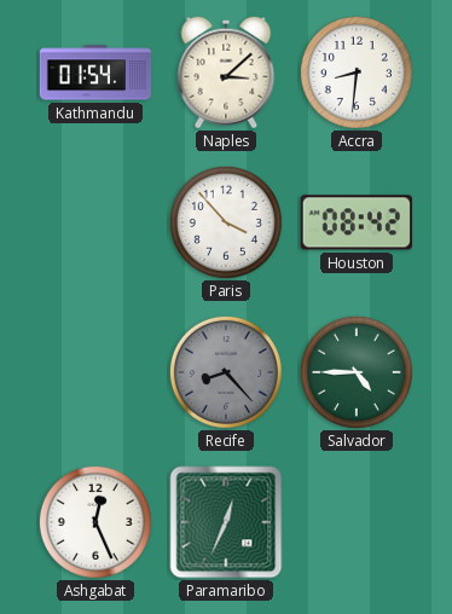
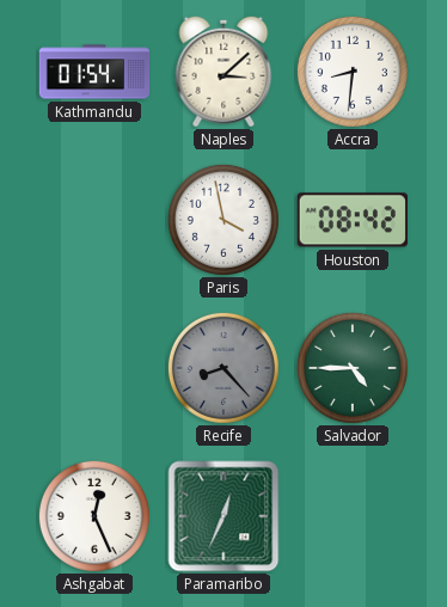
Paris: 3:53 -> 3:58 (223, 220)
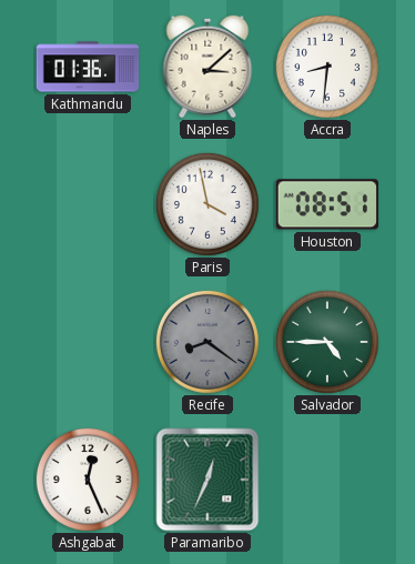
Kathmandu: 01:54 -> 01:36 (88, 67)
Houston: 08:42 -> 08:51 (327, 204)
Recife: 8:23 -> 8:21 (207, 342)
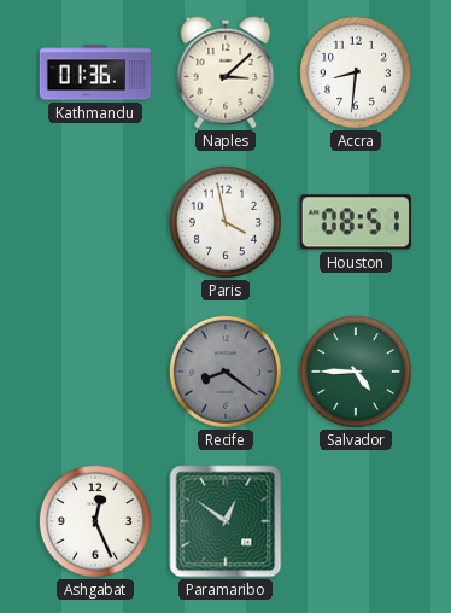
Paramaribo: 12:34 -> 12:51 (225, 521)
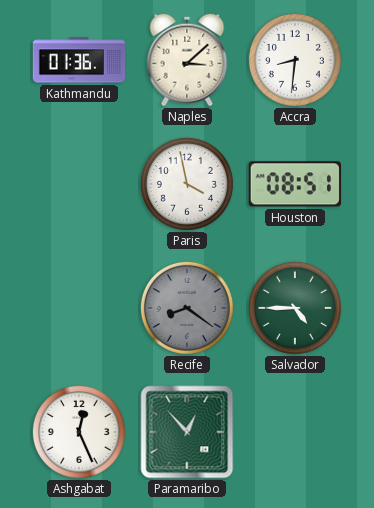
Paramaribo: 12:51 -> 12:53 (187, 432)
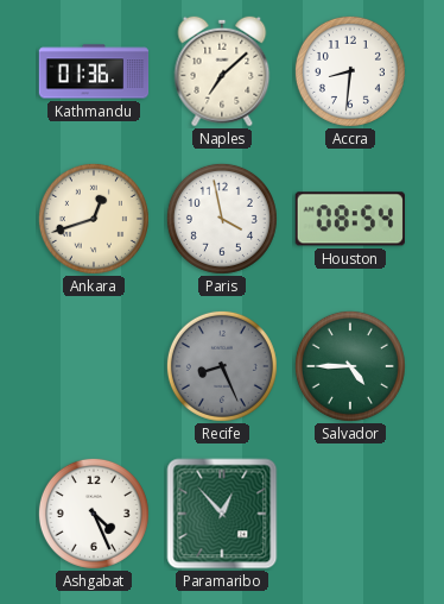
Naples: 3:08 -> 7:08 (222, 71)
Ankara: none -> 12:42 (94, 219)
Houston: 08:51 -> 08:54 (350, 219)
Recife: 8:21 -> 8:26 (222, 366)
Ashgabat: 12:26 -> 4:26 (94, 514)
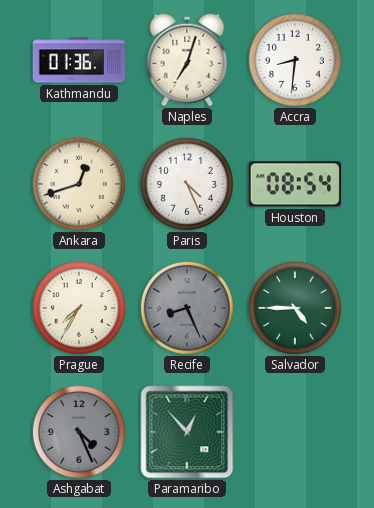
Naples: 7:08 -> 7:03 (187, 60)
Paris: 3:58 -> 4:26 (187, 184)
Prague: none -> 7:35 (79, 308)
Ashgabat dial: white -> grey (79, 432)
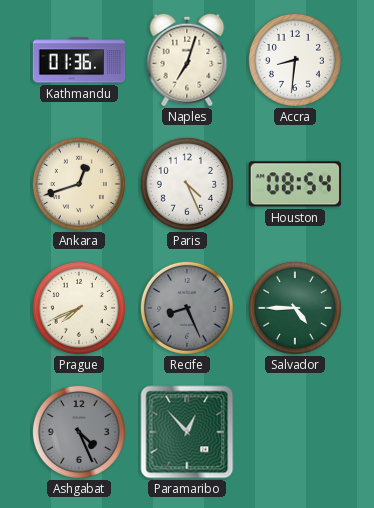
Prague: 7:35 -> 7:41 (79, 308)
